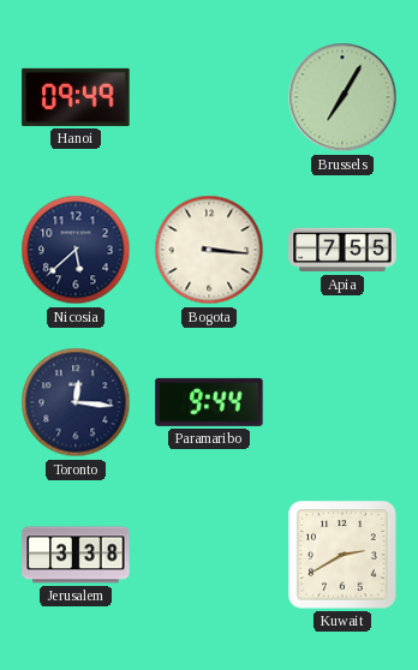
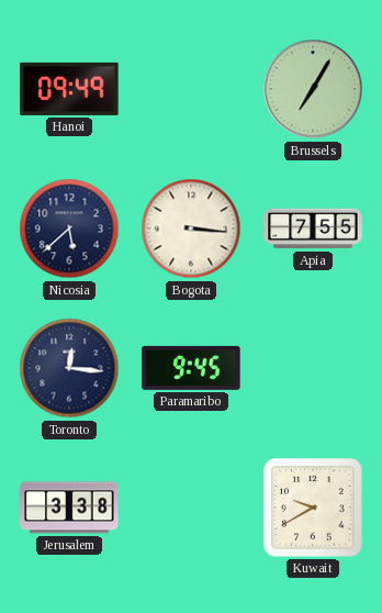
Paramaribo: 9:44 -> 9:45 (191, 368)
Kuwait: 2:40 -> 9:40 (313, 508)
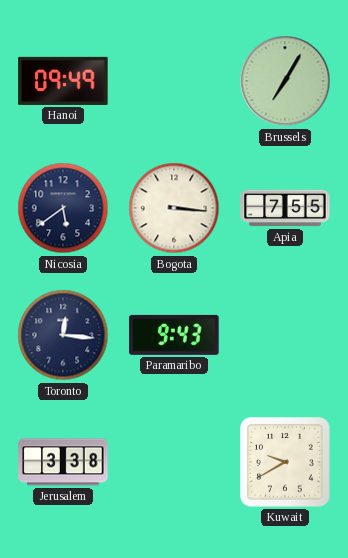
Nicosia: 5:38 -> 5:39 (63, 208)
Paramaribo: 9:45 -> 9:43 (174, 335)
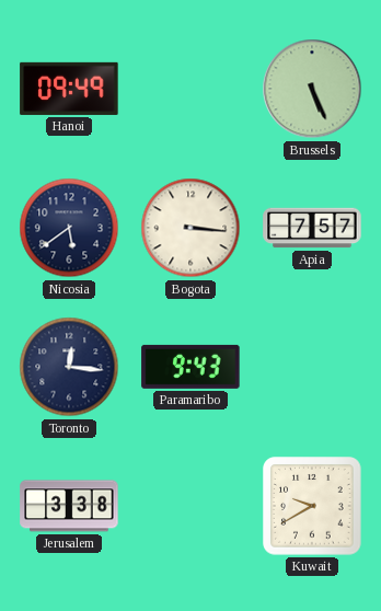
Brussels: 7:05 -> 5:26 (312, 89)
Apia: 7:55 -> 7:57 (312, 228)
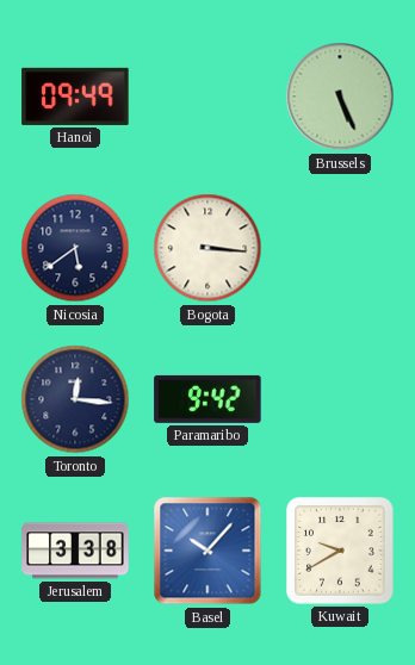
Apia: 7:57 -> none (312, 228)
Paramaribo: 9:43 -> 9:42 (207, 399)
Basel: none -> 10:07 (207, 551)
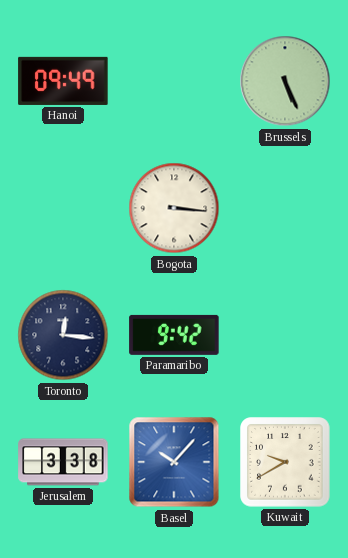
Nicosia: 5:39 -> none (75, 248)
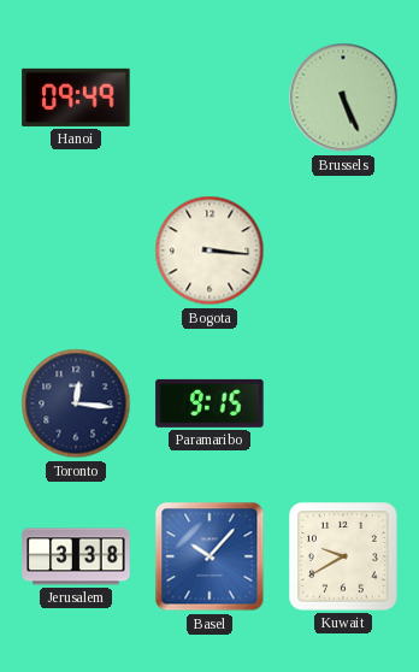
Paramaribo: 9:42 -> 9:15 (209, 403)
